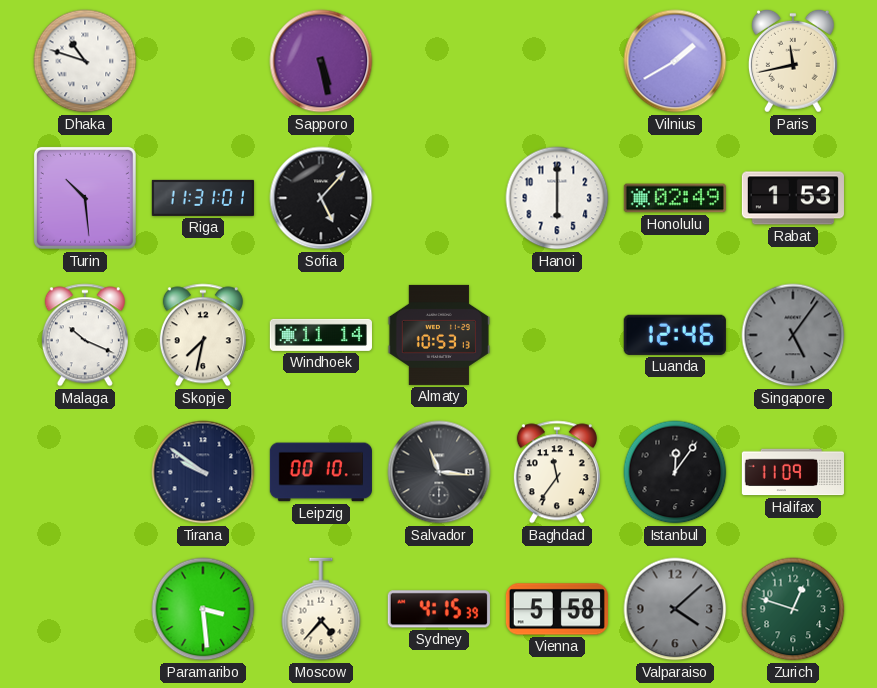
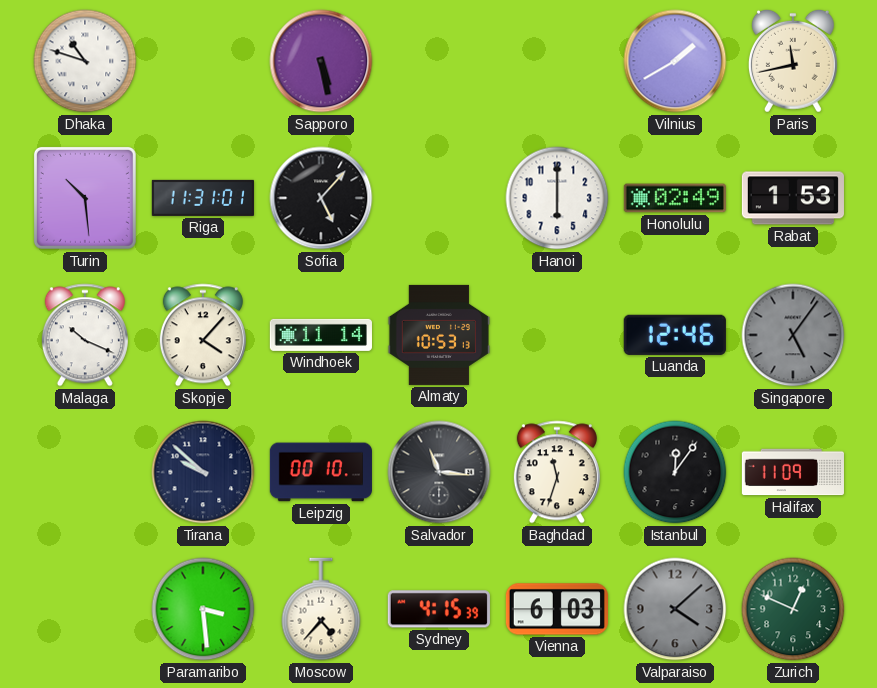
Skopje: 7:32 -> 4:07 (203, 335)
Tirana: 9:51 -> 9:52 (203, 472)
Baghdad: 11:36 -> 11:33 (557, 472)
Vienna: 5:58 -> 6:03 (557, 609)
Zurich: 12:48 -> 12:49 (793, 609)
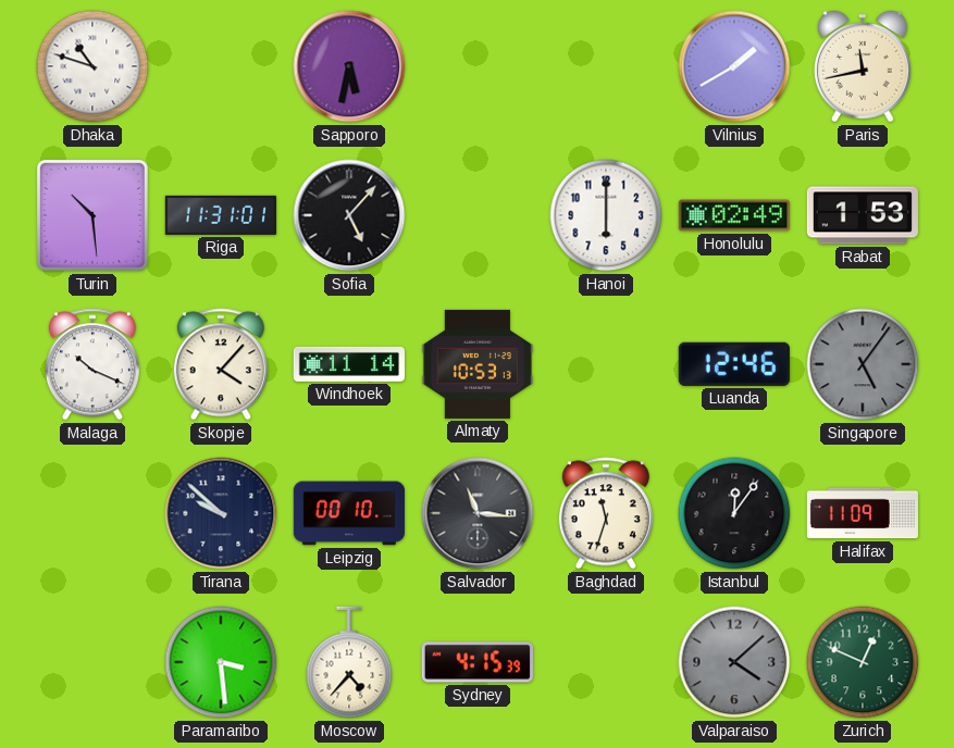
Sapporo: 5:28 -> 5:32 (349, 66)
Vienna: 6:03 -> none (557, 609)
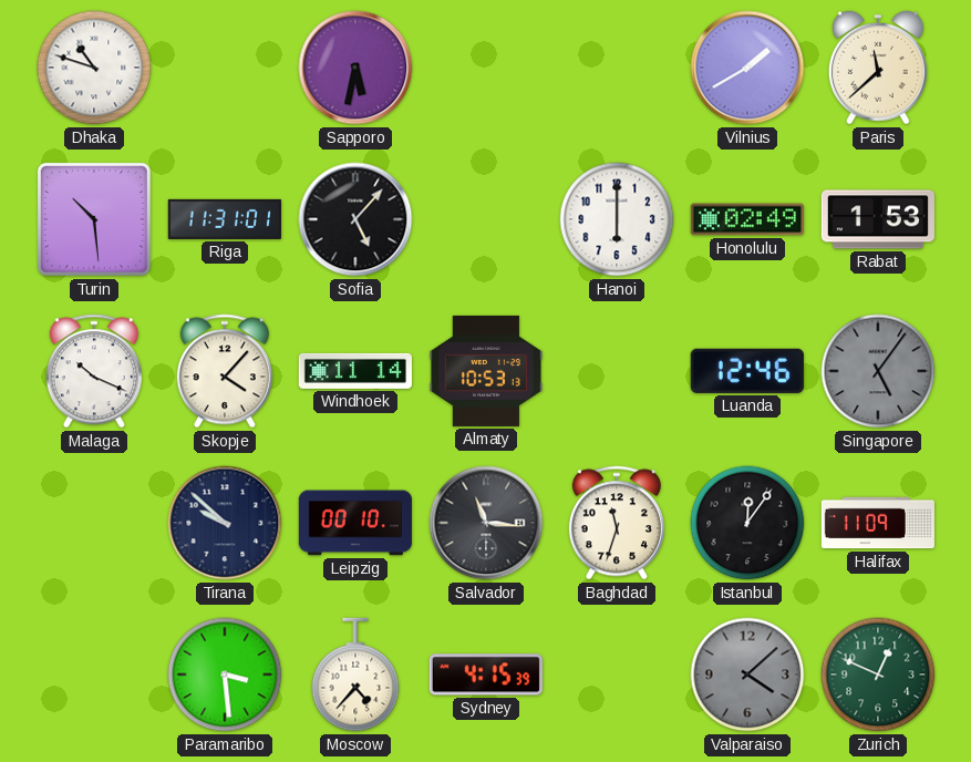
Paris: 11:43 -> 11:38 (878, 68)
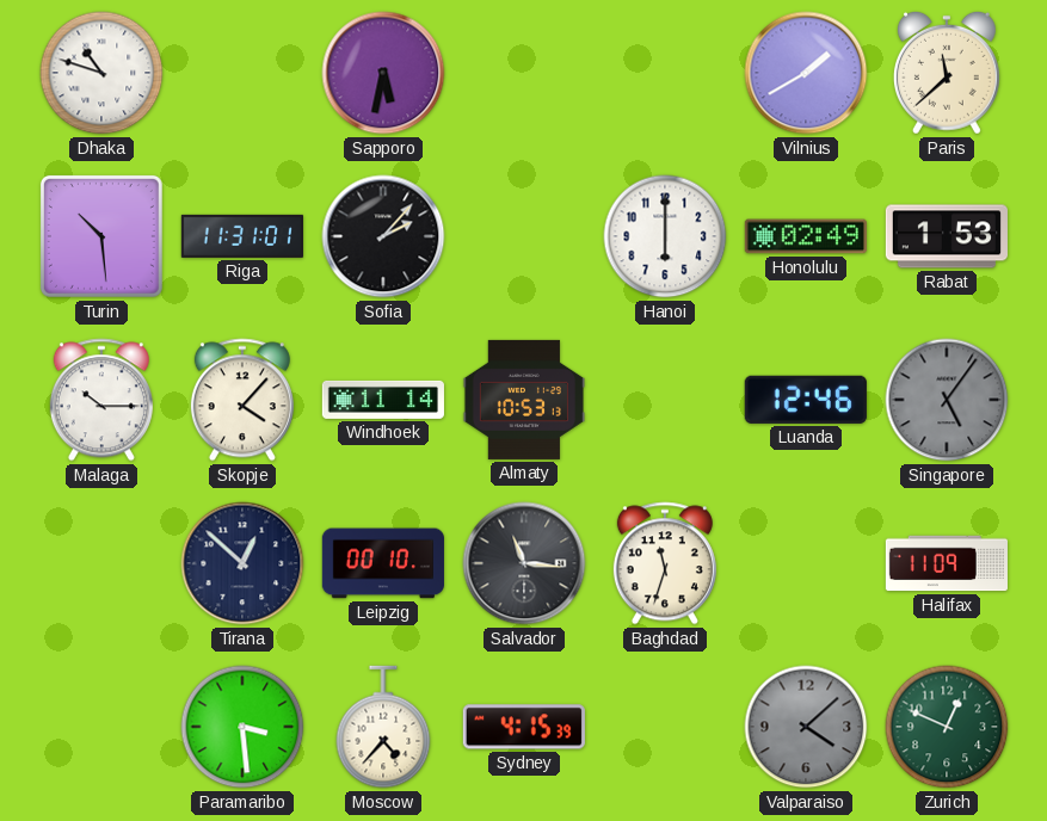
Sofia: 5:07 -> 2:07 (383, 236)
Malaga: 10:19 -> 10:15 (101, 400)
Tirana: 9:52 -> 12:52 (242, 563)
Istanbul: 12:06 -> none (747, 523)
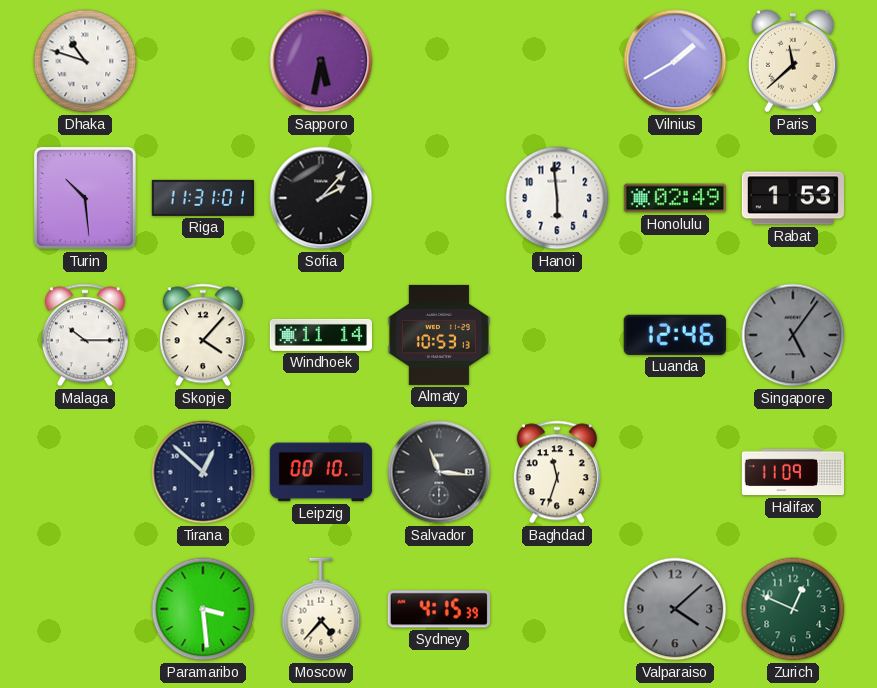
Hanoi: 6:00 -> 5:59 (557, 198)
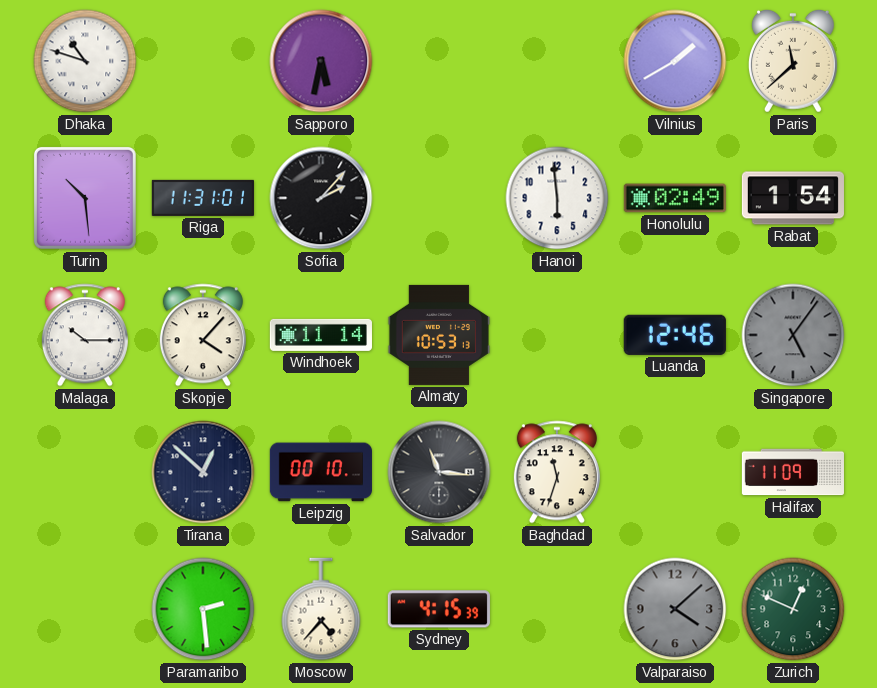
Rabat: 1:53 -> 1:54 (793, 198)
Paramaribo: 3:29 -> 2:29 (203, 609)
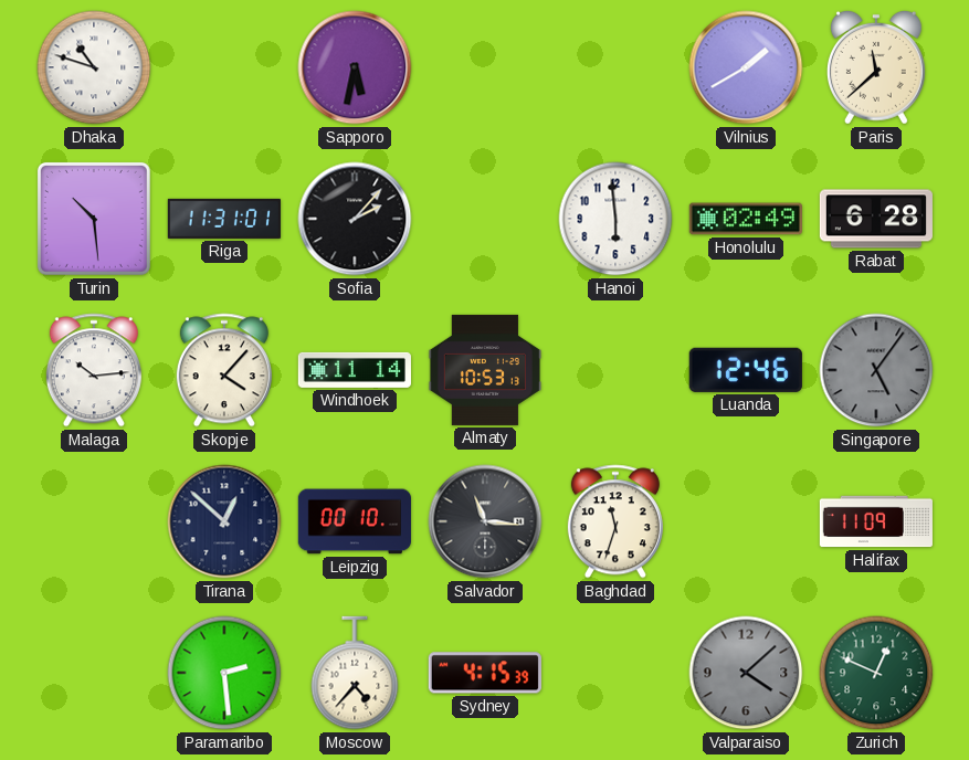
Rabat: 1:54 -> 6:28 (876, 219)
Malaga: 10:15 -> 10:14 (94, 370)
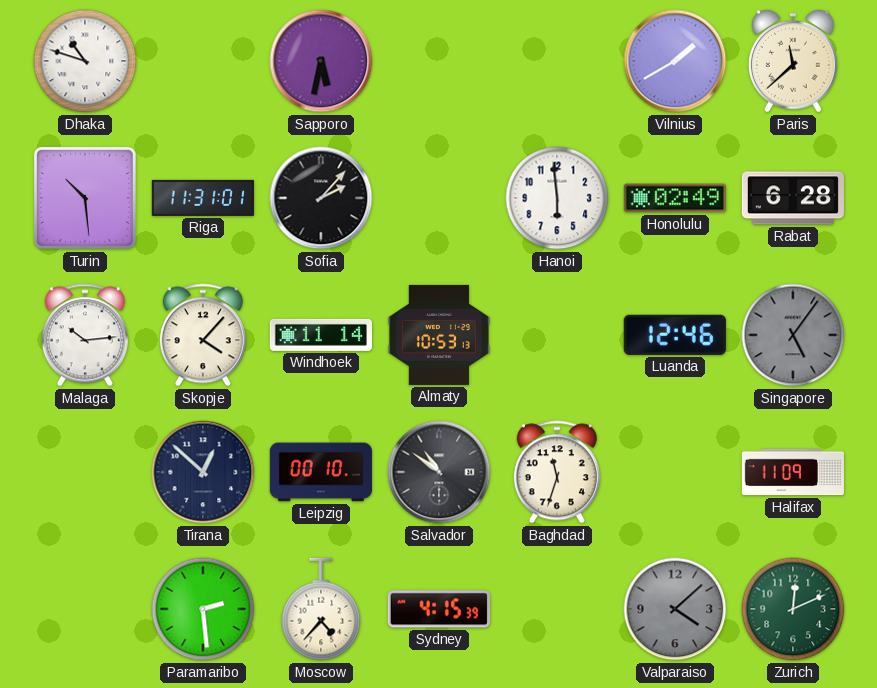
Salvador: 11:16 -> 10:51 (439, 472)
Zurich: 12:49 -> 12:11 (793, 609)
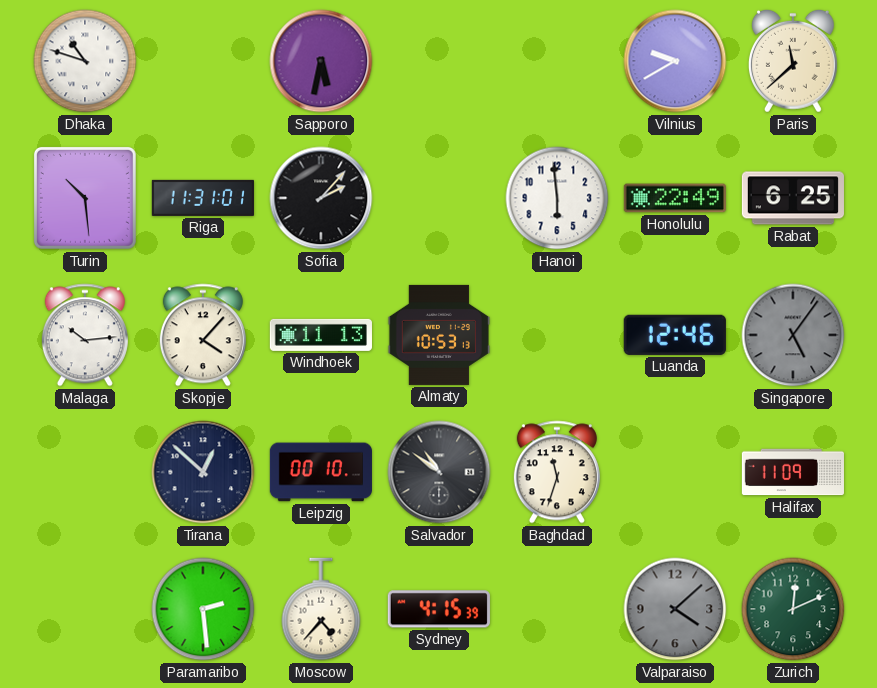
Vilnius: 1:40 -> 9:40 (675, 61)
Honolulu: 02:49 -> 22:49 (675, 198)
Rabat: 6:28 -> 6:25 (793, 198)
Windhoek: 11:14 -> 11:13 (321, 335)
